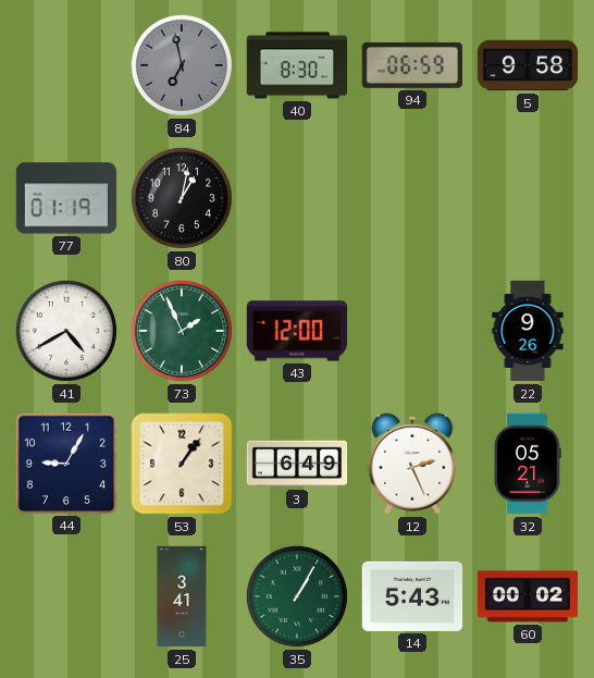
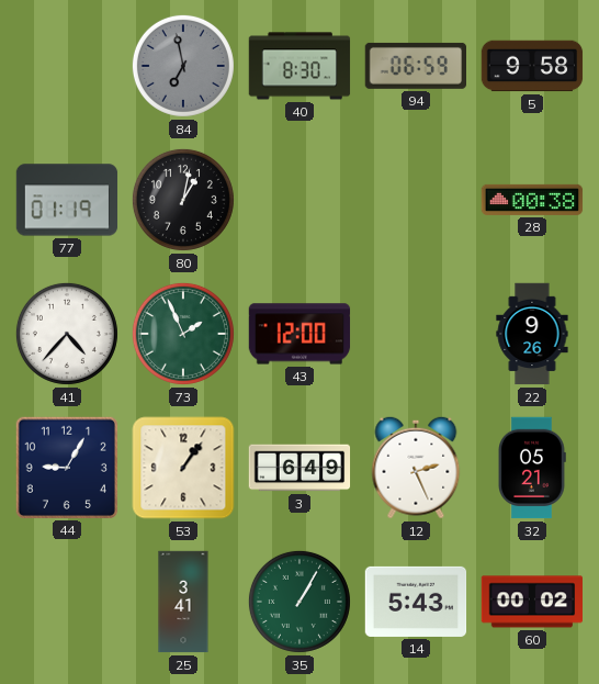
28: none -> 00:38 (532, 200)
41: 4:40 -> 4:37 (67, 334)
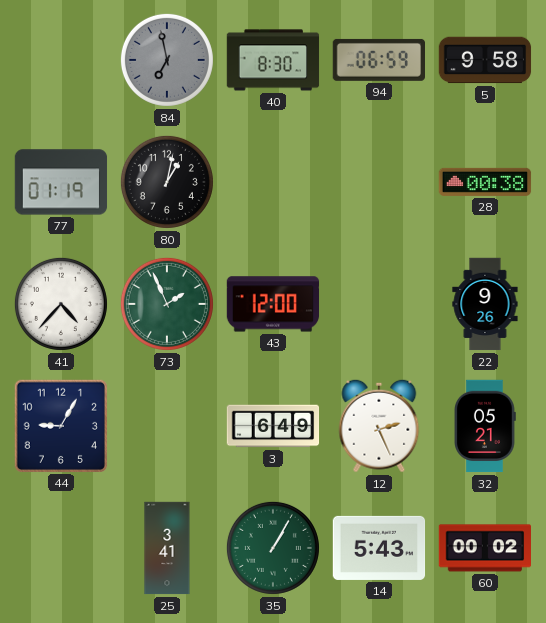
53: 1:06 -> none (183, 468)
